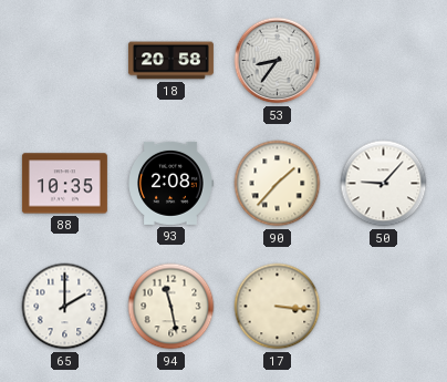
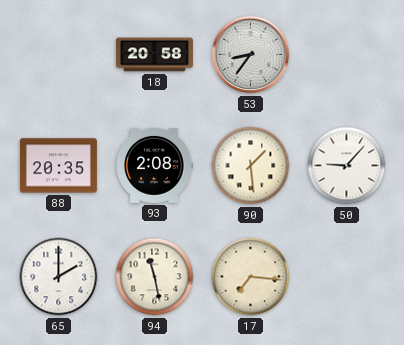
88: 10:35 -> 20:35 (58, 166)
90: 1:37 -> 1:29 (251, 166)
17: 3:16 -> 7:16 (251, 277)
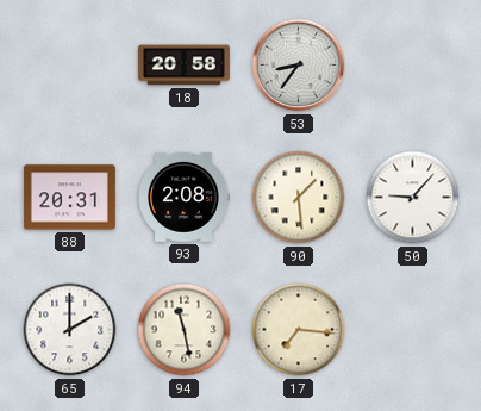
88: 20:35 -> 20:31 (69, 198)
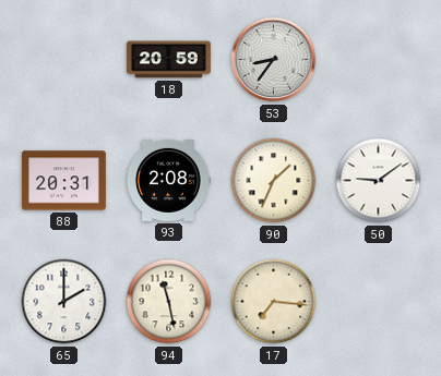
18: 20:58 -> 20:59 (168, 60)
90: 1:29 -> 1:34 (274, 181)
50: 9:07 -> 9:09 (379, 181)
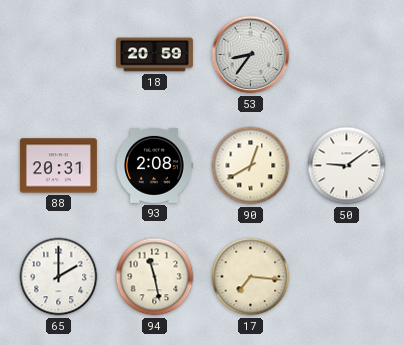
90: 1:34 -> 12:40 (251, 166)
